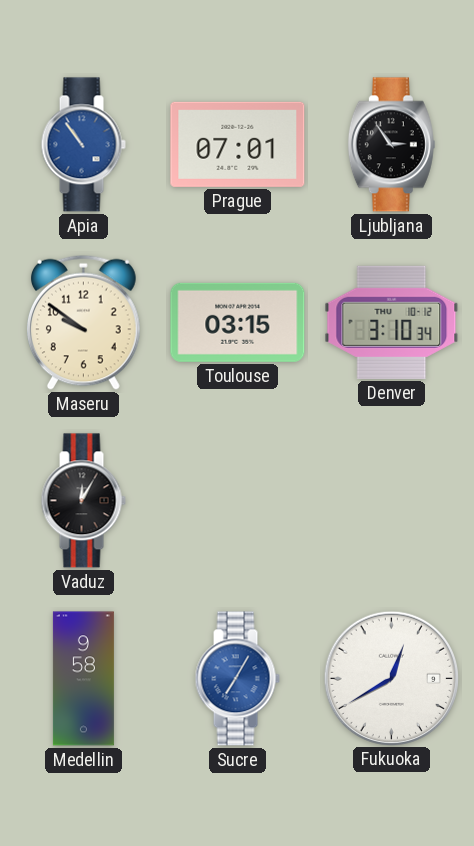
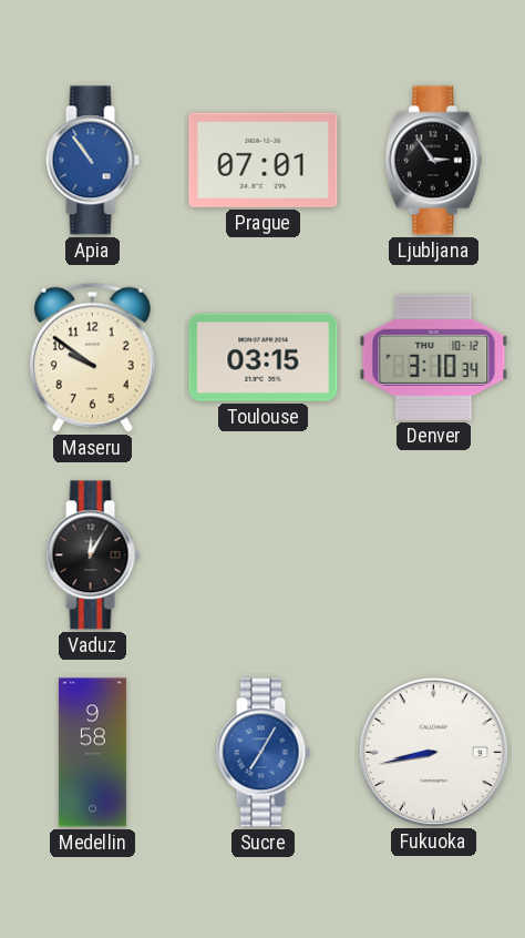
Fukuoka: 12:40 -> 8:43 (433, 752)
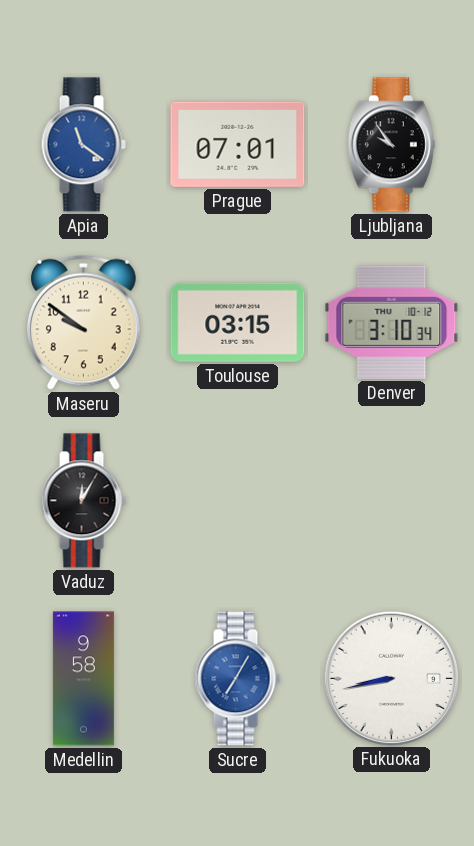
Apia: 10:54 -> 11:21 (83, 145)
Ljubljana: 2:54 -> 9:54 (391, 145)
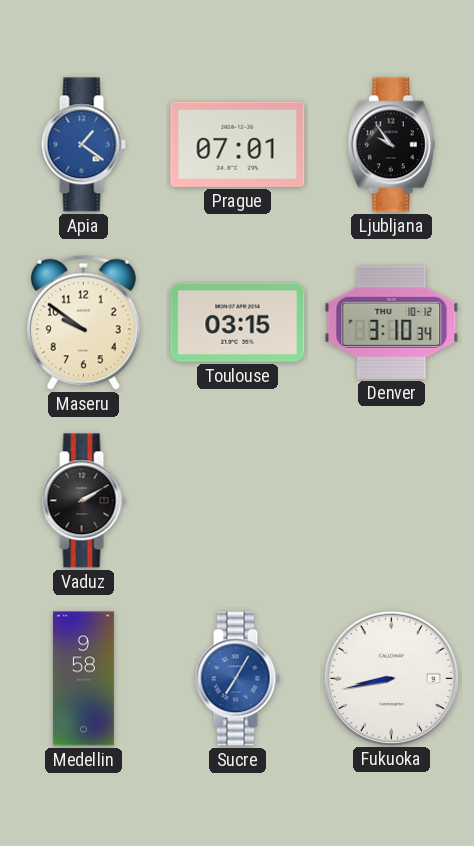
Apia: 11:21 -> 1:21 (83, 145)
Vaduz: 12:05 -> 2:10 (83, 501)
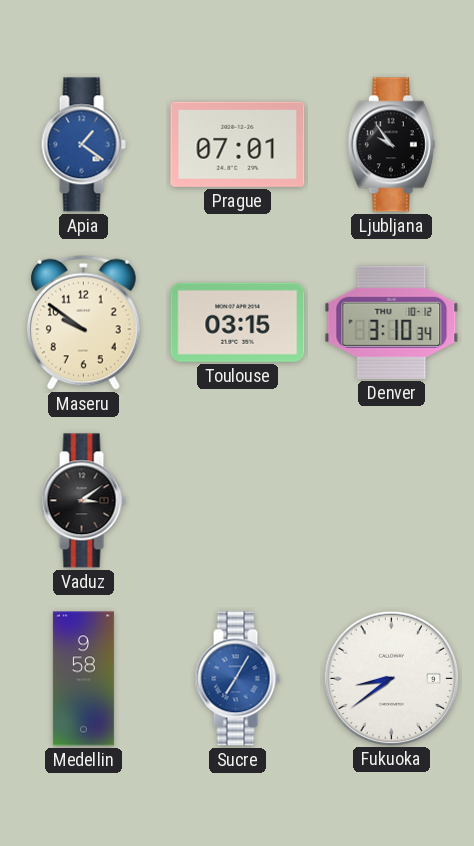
Vaduz: 2:10 -> 3:09 (83, 501)
Fukuoka: 8:43 -> 8:39 (391, 678)
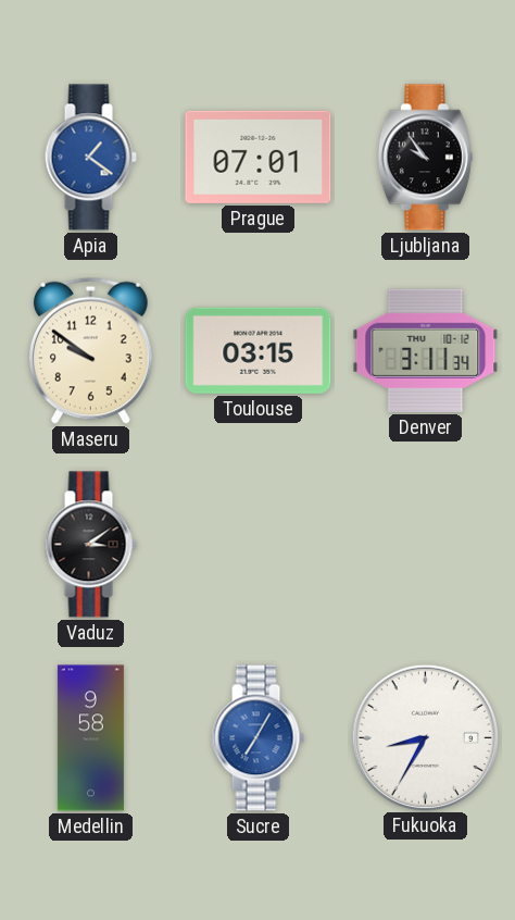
Denver: 3:10 -> 3:11 (426, 350)
Fukuoka: 8:39 -> 8:35 (425, 737)
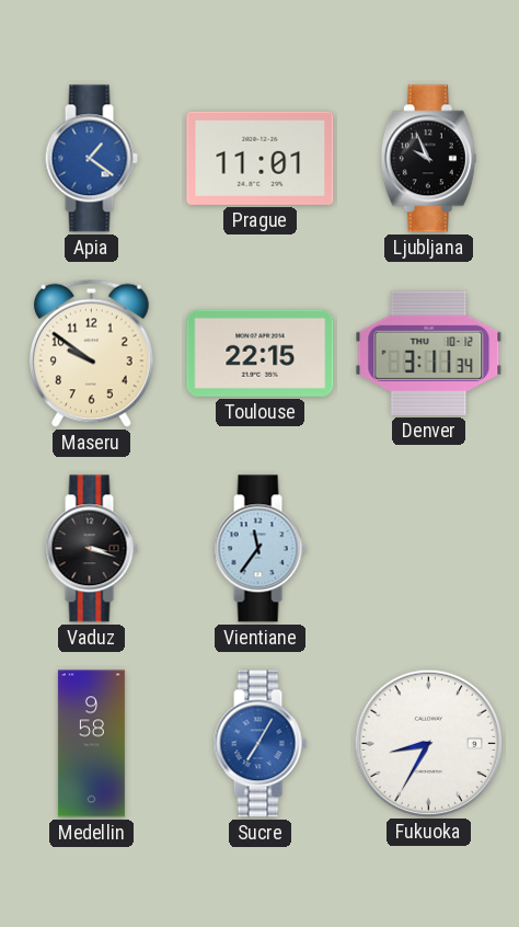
Prague: 07:01 -> 11:01 (261, 158)
Ljubljana: 9:54 -> 9:56 (428, 159)
Toulouse: 03:15 -> 22:15 (261, 353)
Vaduz: 3:09 -> 3:18 (91, 549)
Vientiane: none -> 11:36 (259, 549)
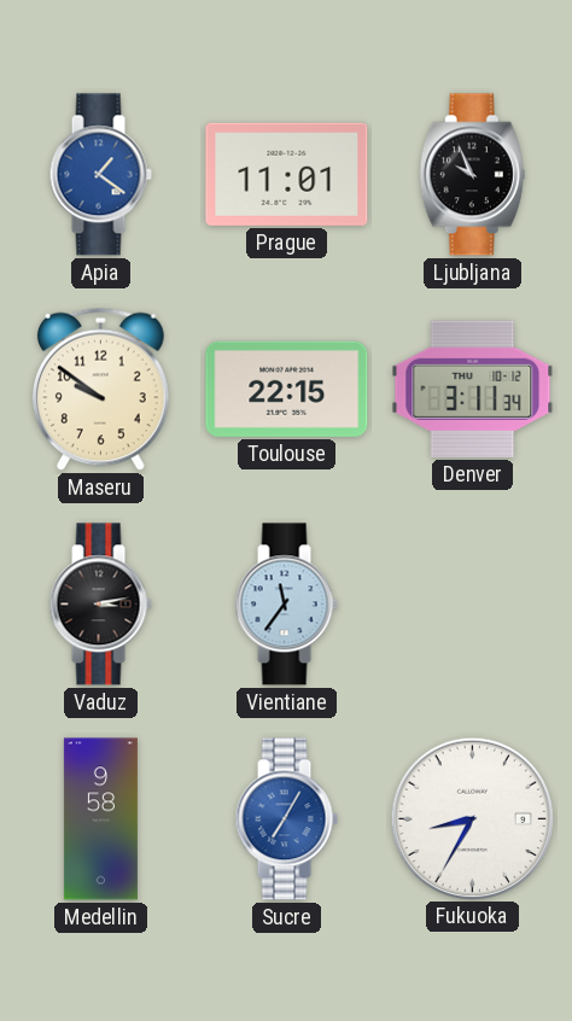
Vaduz: 3:18 -> 3:13 (100, 605)
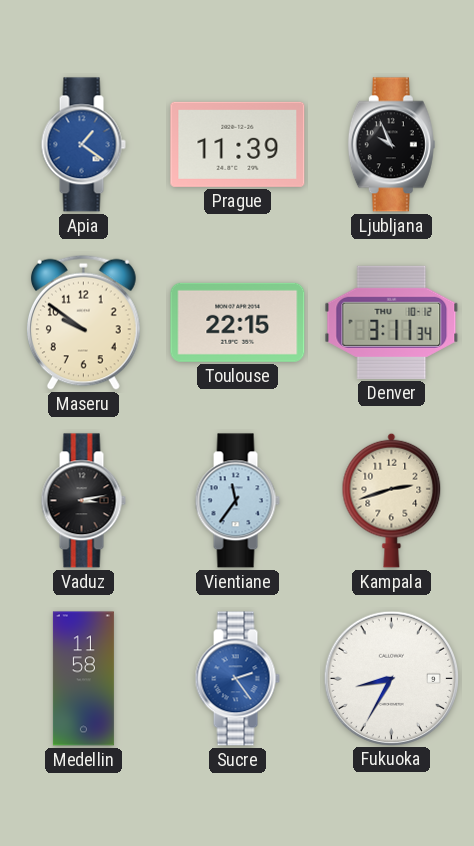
Prague: 11:01 -> 11:39 (238, 144)
Kampala: none -> 2:42 (392, 500)
Medellin: 9:58 -> 11:58 (83, 679)
Sucre: 7:05 -> 2:24 (237, 679)
